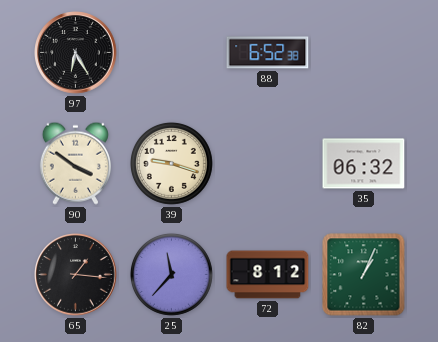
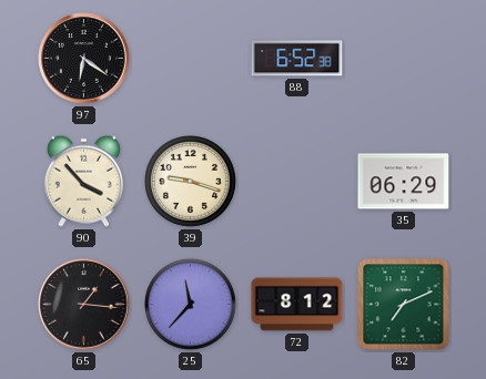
97: 6:25 -> 6:21 (84, 59)
90: 3:51 -> 3:53 (83, 181)
35: 06:32 -> 06:29 (404, 182)
82: 1:04 -> 7:11 (404, 305)
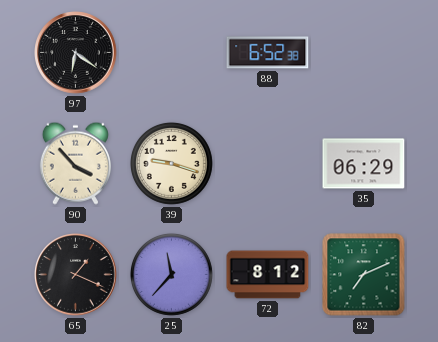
65: 1:16 -> 1:19 (76, 275)
